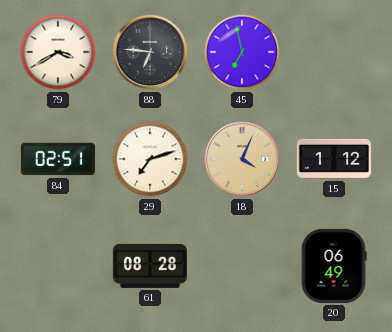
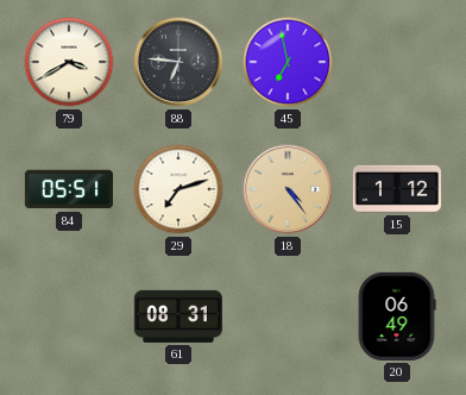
84: 02:51 -> 05:51 (69, 189)
18: 4:04 -> 4:24 (288, 189)
61: 08:28 -> 08:31 (178, 316)
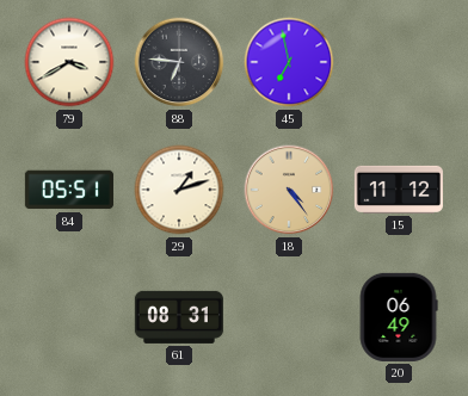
29: 7:12 -> 1:12 (179, 190)
15: 1:12 -> 11:12 (399, 190)
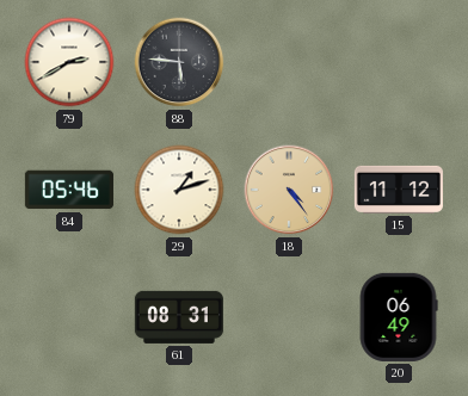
79: 3:40 -> 2:40 (69, 62)
88: 6:46 -> 5:46 (179, 62)
45: 6:58 -> none (289, 62)
84: 05:51 -> 05:46 (69, 190)
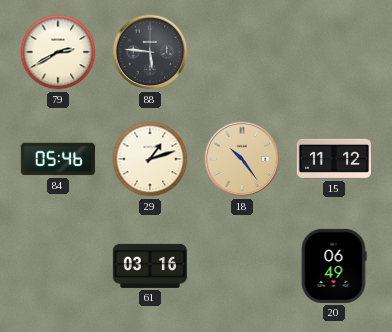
18: 4:24 -> 10:24 (242, 159)
61: 08:31 -> 03:16 (150, 266)
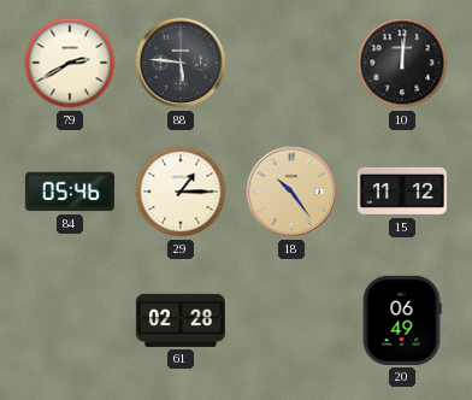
10: none -> 12:01 (402, 63)
29: 1:12 -> 1:15 (181, 192)
61: 03:16 -> 02:28 (181, 320)
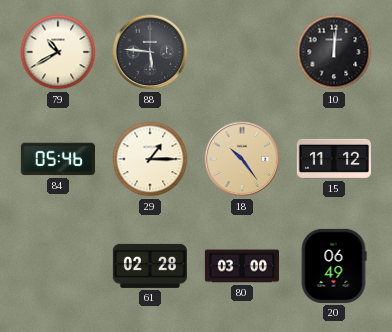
79: 2:40 -> 10:40 (58, 52)
80: none -> 03:00 (242, 266)
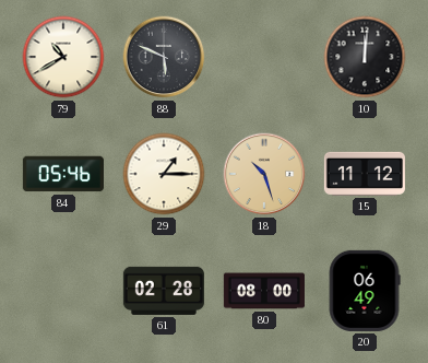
88: 5:46 -> 5:49 (164, 57)
18: 10:24 -> 10:27 (264, 174)
80: 03:00 -> 08:00 (264, 291)
